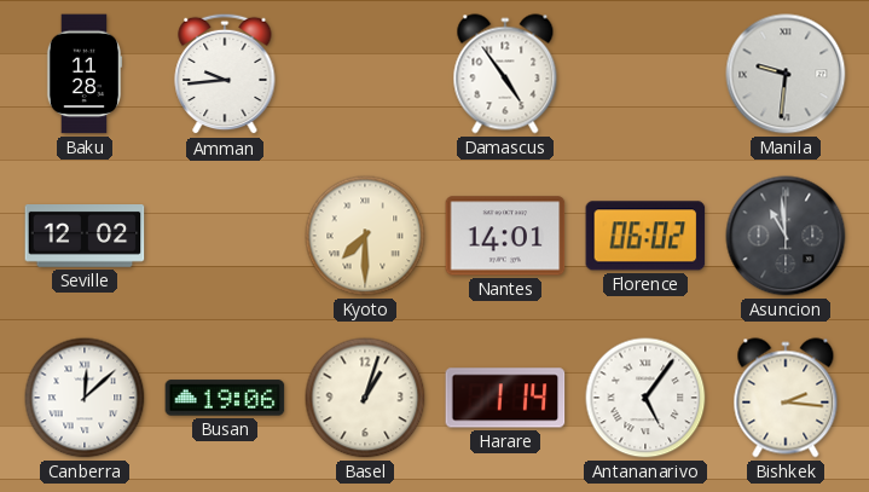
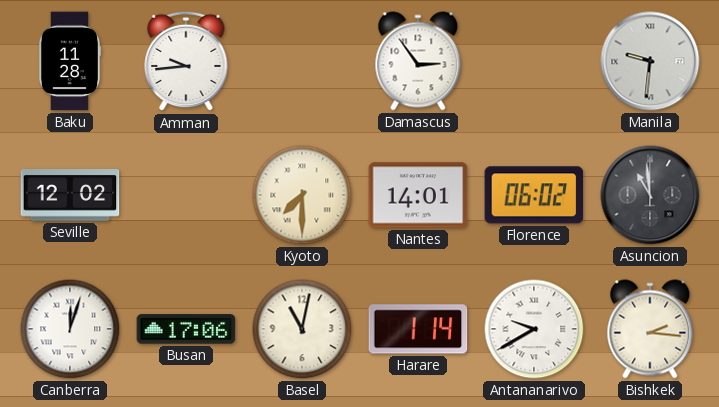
Damascus: 4:54 -> 2:54 (418, 61)
Canberra: 12:08 -> 12:03 (70, 329)
Busan: 19:06 -> 17:06 (186, 329)
Basel: 1:03 -> 11:02 (302, 329)
Antananarivo: 5:06 -> 9:40 (534, 329)
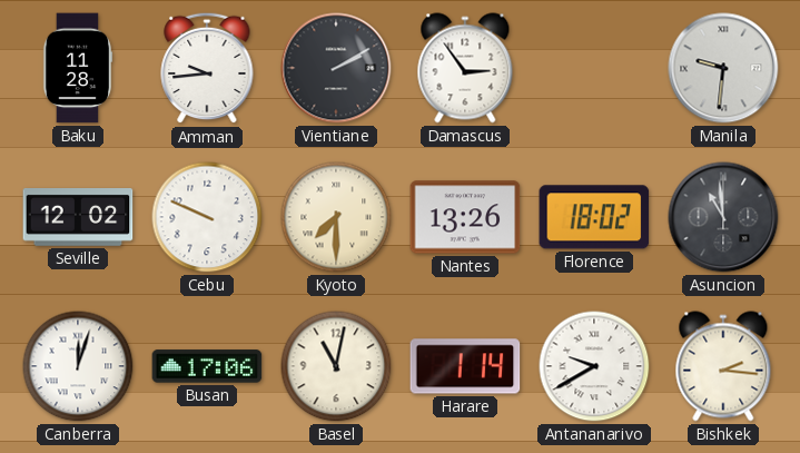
Vientiane: none -> 2:10 (336, 68)
Cebu: none -> 9:49 (207, 217)
Nantes: 14:01 -> 13:26 (465, 217)
Florence: 06:02 -> 18:02 (594, 217)
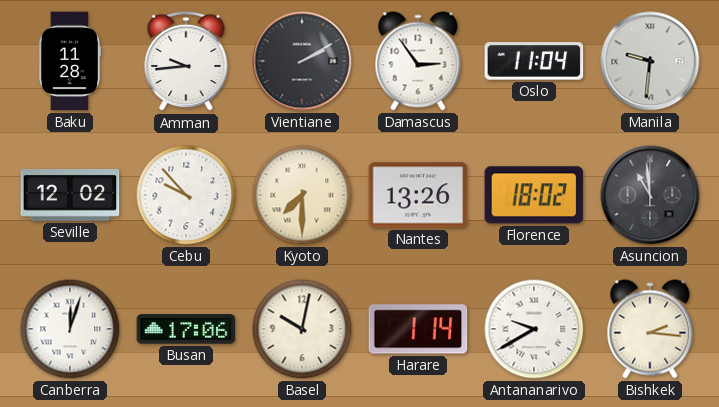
Oslo: none -> 11:04 (534, 61)
Cebu: 9:49 -> 9:53 (186, 195)
Basel: 11:02 -> 10:02 (302, 329)
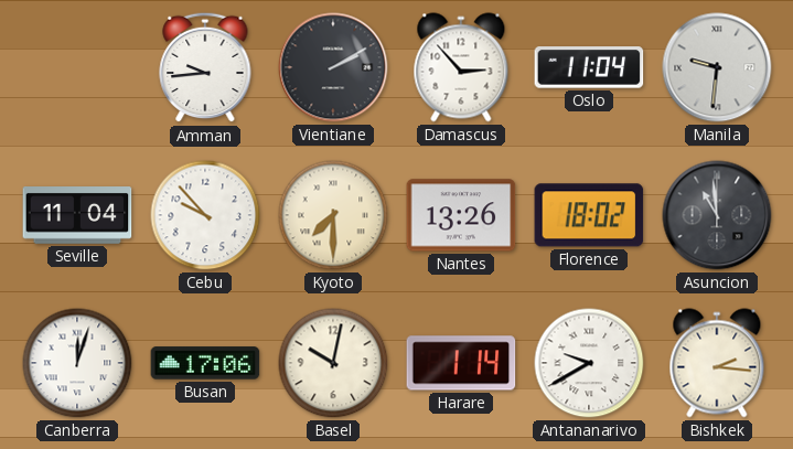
Baku: 11:28 -> none (70, 61)
Damascus: 2:54 -> 2:53 (461, 67)
Seville: 12:02 -> 11:04 (77, 216)
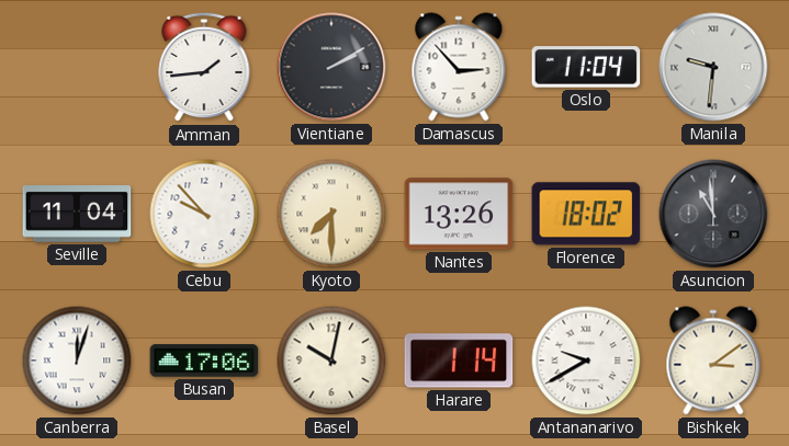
Amman: 9:44 -> 1:44 (204, 67)
Bishkek: 2:16 -> 3:09 (713, 361)
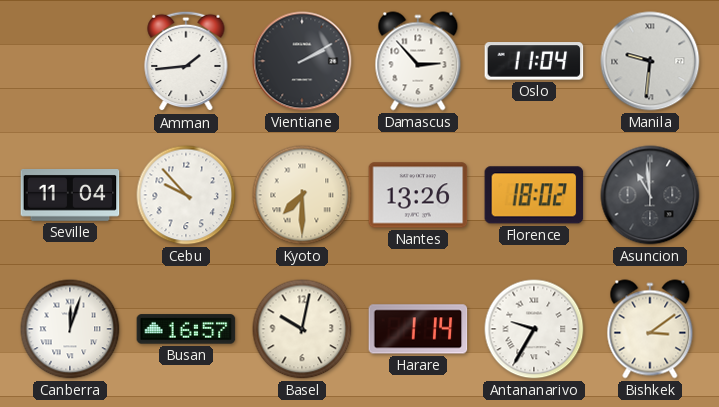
Busan: 17:06 -> 16:57 (186, 329)
Antananarivo: 9:40 -> 9:35 (534, 329)
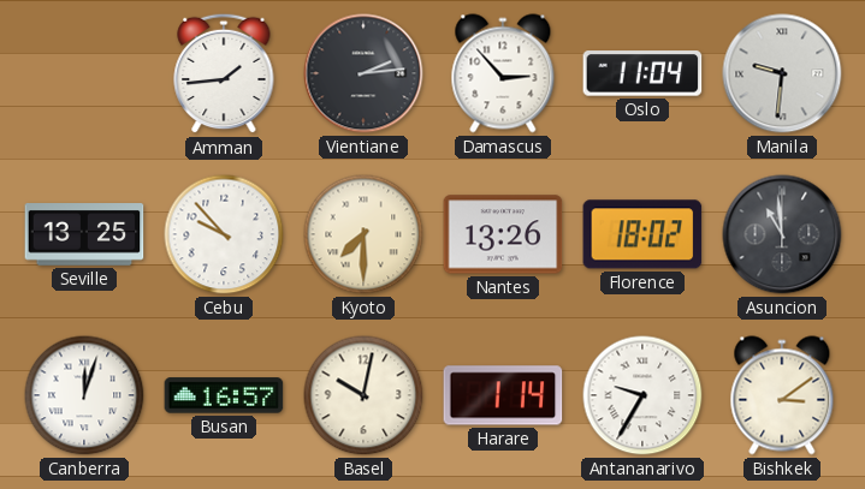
Vientiane: 2:10 -> 2:14 (363, 73)
Seville: 11:04 -> 13:25 (84, 235)
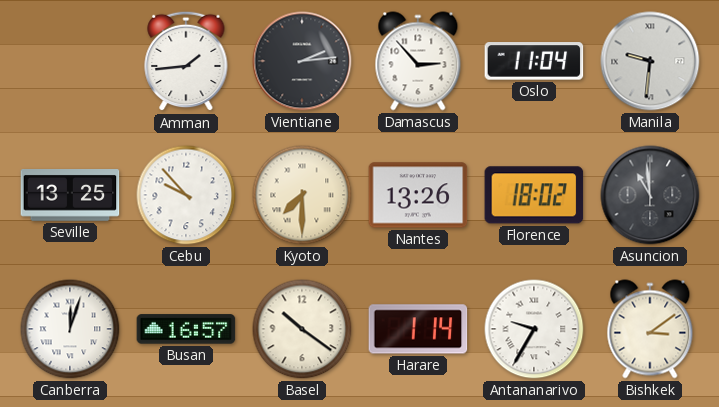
Basel: 10:02 -> 10:21 (302, 329)
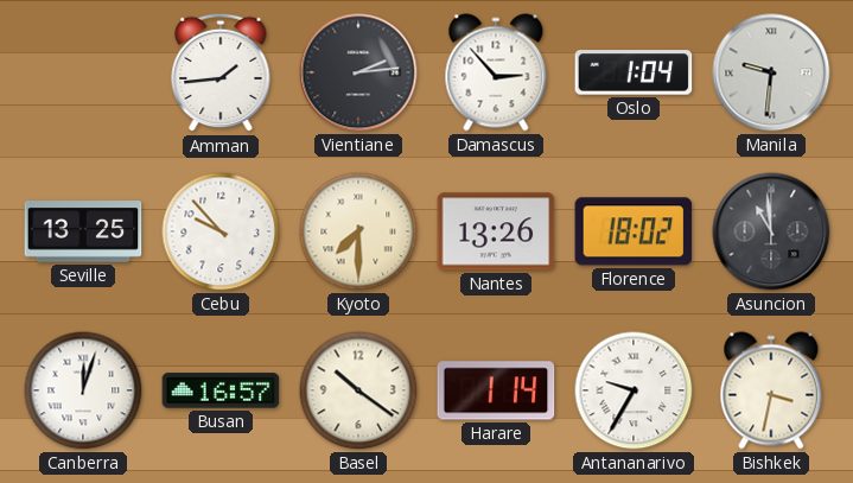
Oslo: 11:04 -> 1:04 (634, 72)
Bishkek: 3:09 -> 3:32 (771, 390)
